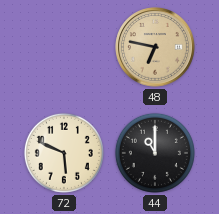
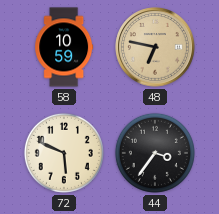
58: none -> 10:59 (64, 47)
44: 11:00 -> 3:36 (155, 153)
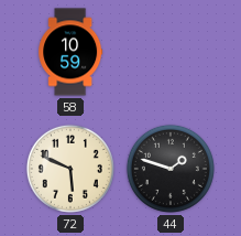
48: 6:47 -> none (155, 47)
44: 3:36 -> 1:48 (171, 169)
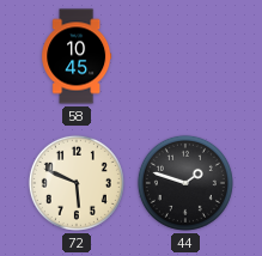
58: 10:59 -> 10:45 (77, 56)
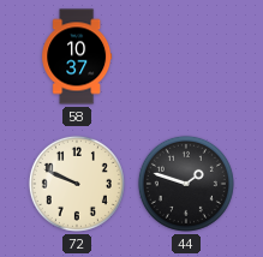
58: 10:45 -> 10:37 (77, 56)
72: 5:49 -> 9:49 (77, 184)
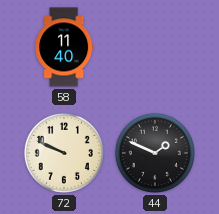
58: 10:37 -> 11:40 (64, 47)
44: 1:48 -> 1:49 (155, 153)
